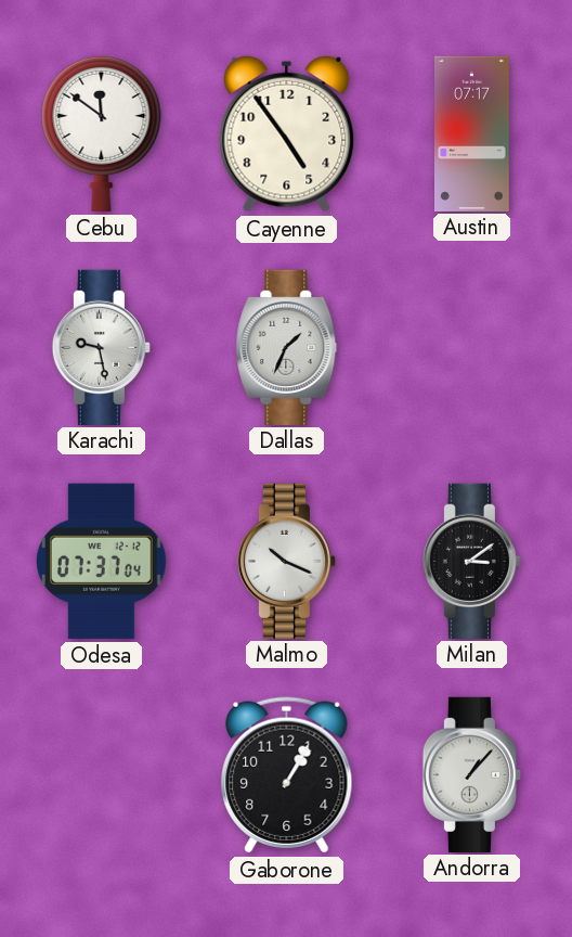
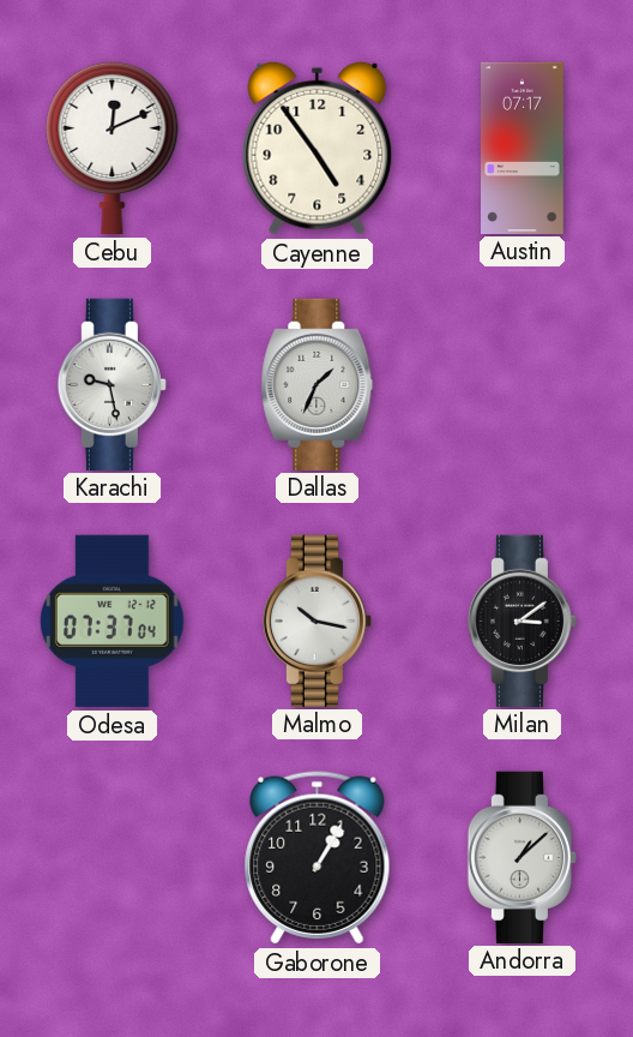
Cebu: 11:51 -> 12:11 (113, 148)
Malmo: 10:19 -> 10:17 (316, 621)
Andorra: 1:07 -> 1:08 (522, 857)
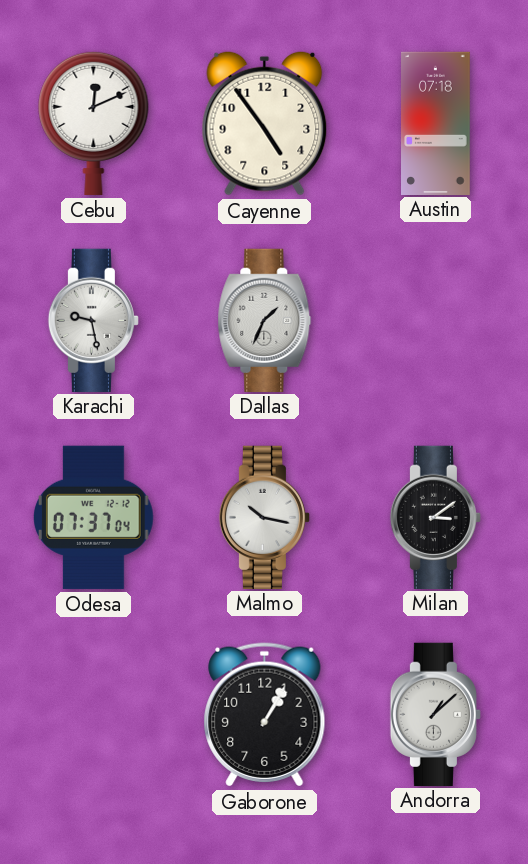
Austin: 07:17 -> 07:18 (436, 123)
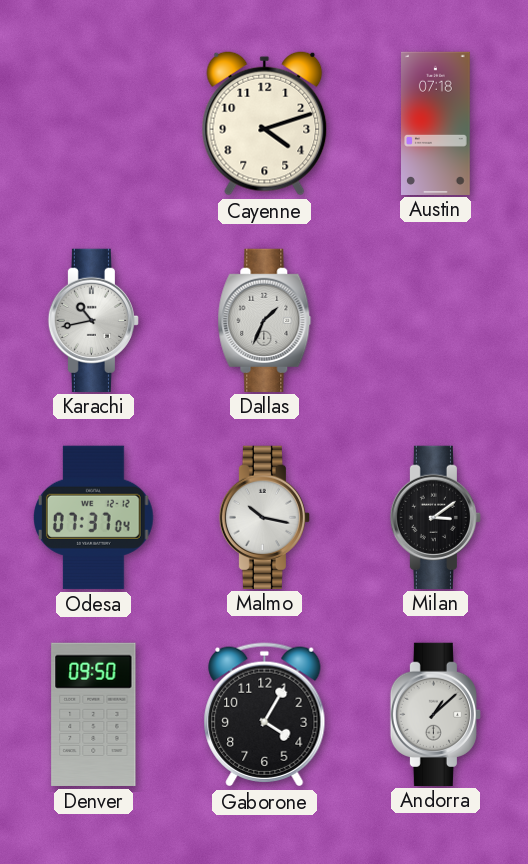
Cebu: 12:11 -> none (94, 123)
Cayenne: 4:54 -> 4:12 (265, 123)
Karachi: 9:28 -> 10:43 (93, 320)
Denver: none -> 09:50 (94, 714)
Gaborone: 1:05 -> 4:05 (265, 715)
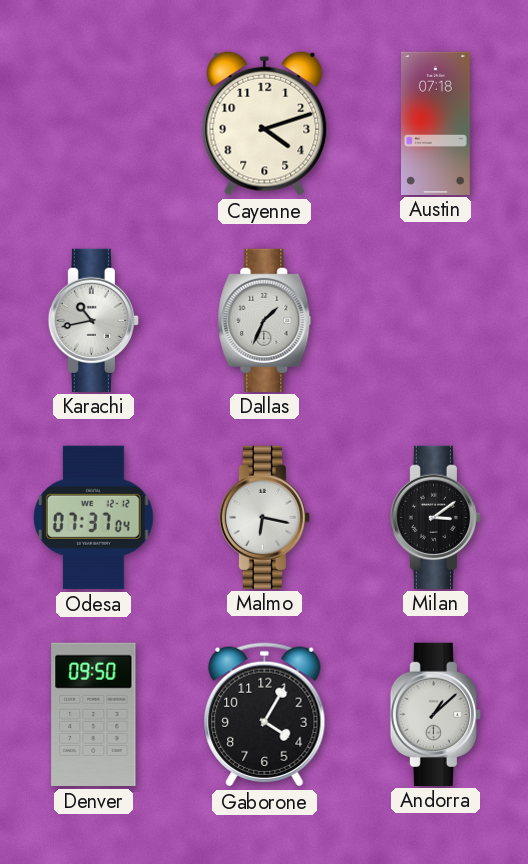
Malmo: 10:17 -> 6:17 (264, 517)
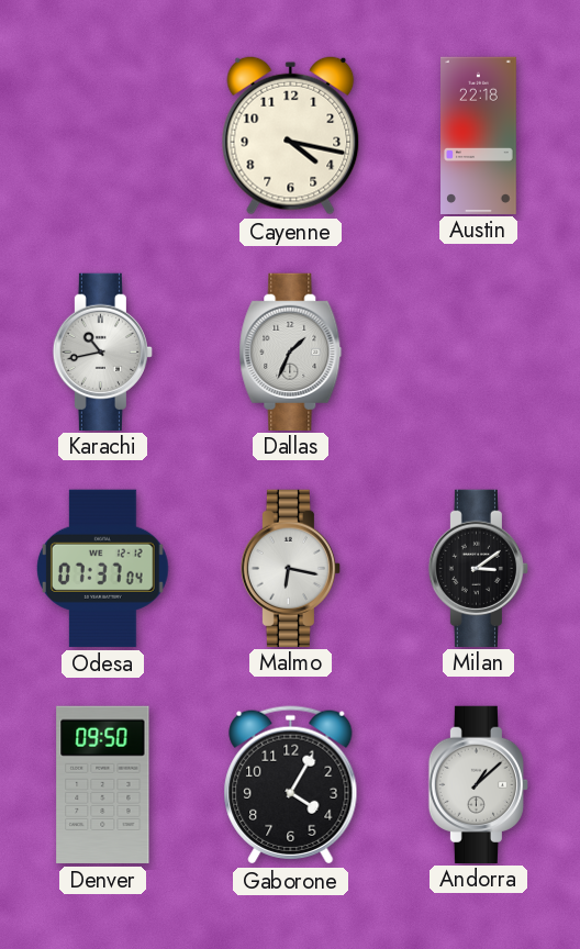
Cayenne: 4:12 -> 4:17 (291, 135)
Austin: 07:18 -> 22:18 (479, 135)
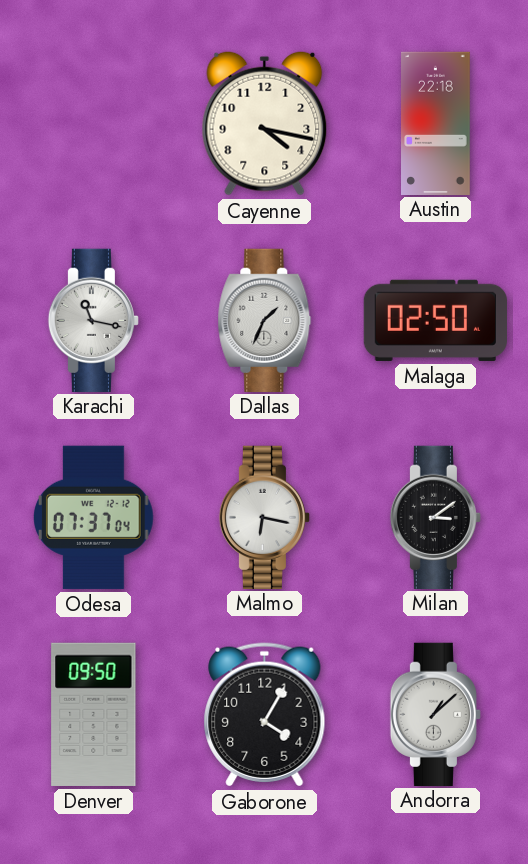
Karachi: 10:43 -> 11:17 (93, 320)
Malaga: none -> 02:50 (435, 320)
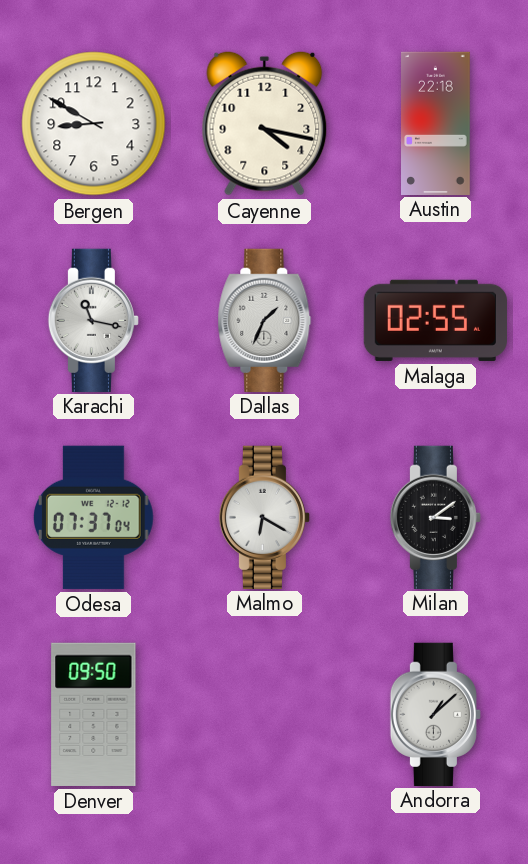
Bergen: none -> 8:50 (94, 124)
Malaga: 02:50 -> 02:55 (435, 320)
Malmo: 6:17 -> 6:20 (264, 517)
Gaborone: 4:05 -> none (265, 715)
